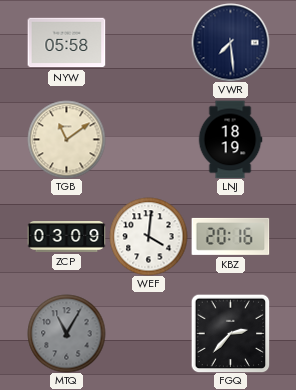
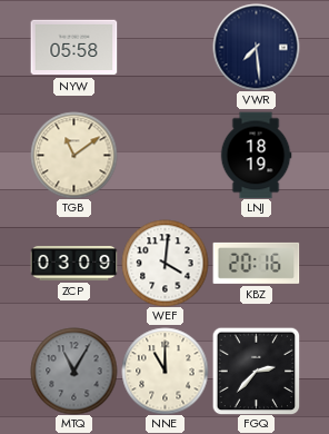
NNE: none -> 11:00 (164, 371)
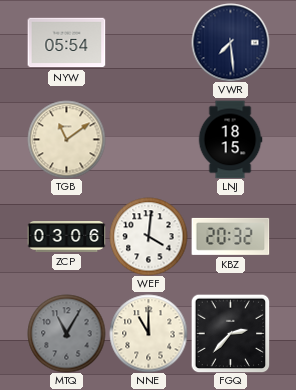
NYW: 05:58 -> 05:54 (66, 43)
LNJ: 18:19 -> 18:15 (230, 139)
ZCP: 03:09 -> 03:06 (66, 237)
KBZ: 20:16 -> 20:32 (230, 236)
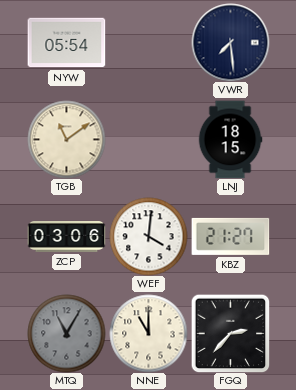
KBZ: 20:32 -> 21:27 (230, 236)
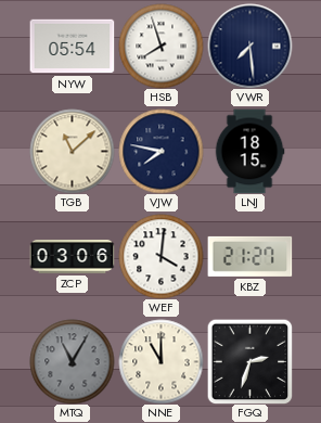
HSB: none -> 7:57 (160, 46)
TGB: 11:09 -> 11:08 (72, 151)
VJW: none -> 7:47 (160, 151)
FGQ: 2:37 -> 2:33 (249, 361)
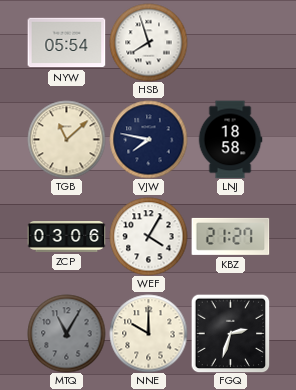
VWR: 7:29 -> none (249, 46)
LNJ: 18:15 -> 18:58 (230, 139)
WEF: 4:01 -> 4:05 (148, 236)
NNE: 11:00 -> 10:00 (148, 333)
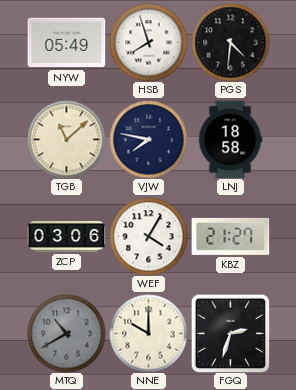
NYW: 05:54 -> 05:49 (66, 43)
PGS: none -> 4:31 (230, 42)
MTQ: 11:05 -> 10:40 (66, 333)
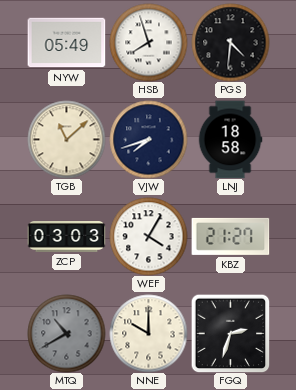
VJW: 7:47 -> 7:42 (148, 139)
ZCP: 03:06 -> 03:03 (66, 237)
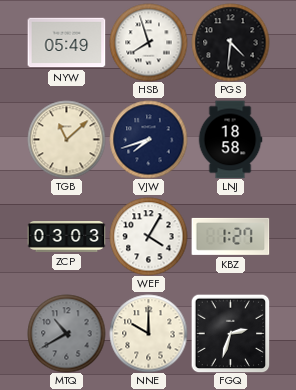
KBZ: 21:27 -> 1:27 (230, 236)
